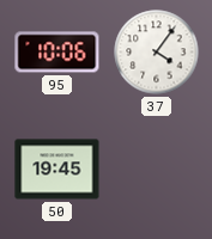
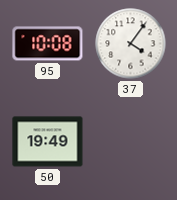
95: 10:06 -> 10:08 (48, 44)
50: 19:45 -> 19:49 (48, 142)
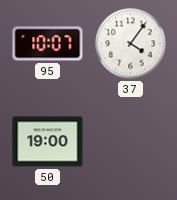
95: 10:08 -> 10:07 (48, 44)
50: 19:49 -> 19:00 (48, 142)
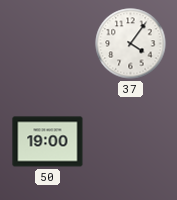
95: 10:07 -> none (48, 44)
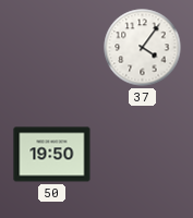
50: 19:00 -> 19:50 (52, 155)
